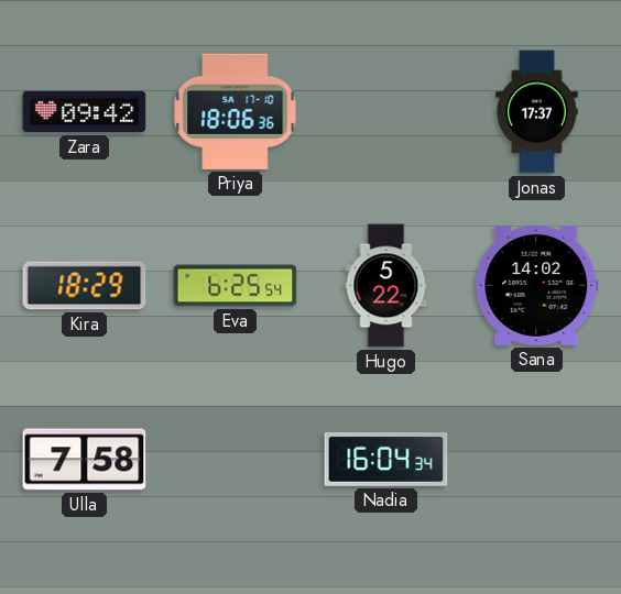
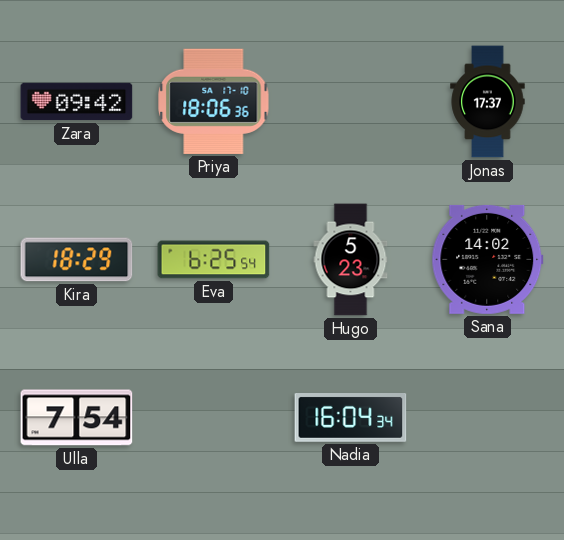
Hugo: 5:22 -> 5:23 (351, 260)
Ulla: 7:58 -> 7:54 (77, 418)
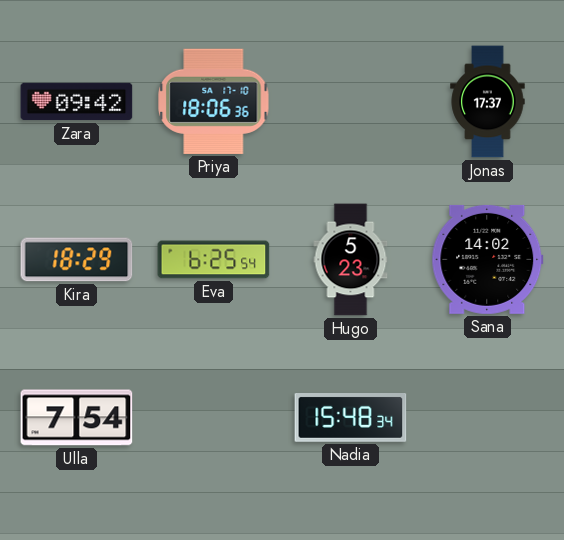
Nadia: 16:04 -> 15:48 (351, 418)
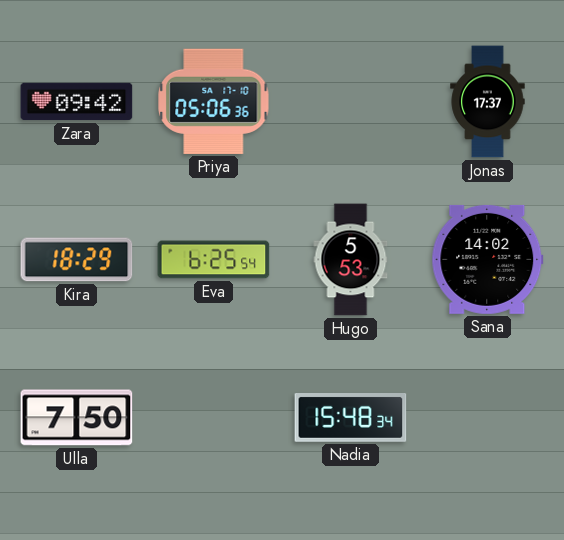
Priya: 18:06 -> 05:06 (214, 101)
Hugo: 5:23 -> 5:53 (351, 260)
Ulla: 7:54 -> 7:50 (77, 418)
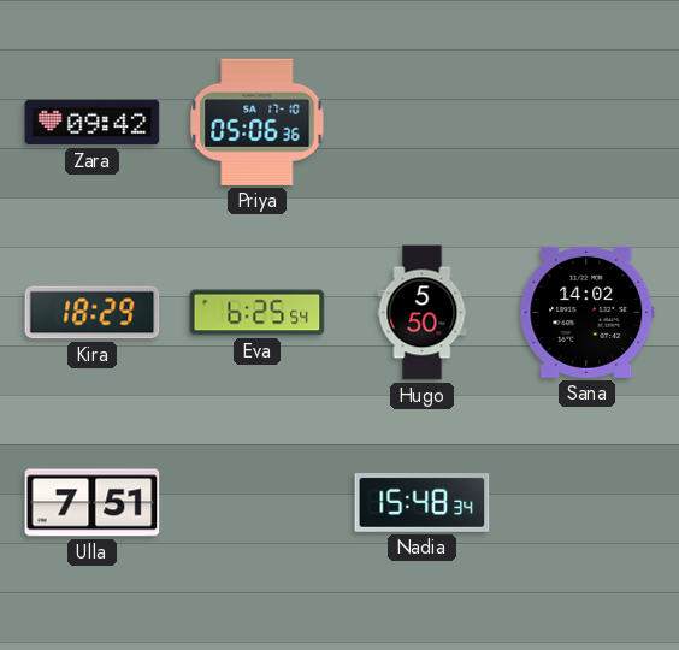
Jonas: 17:37 -> none (488, 102)
Hugo: 5:53 -> 5:50 (423, 313)
Ulla: 7:50 -> 7:51 (93, 503)
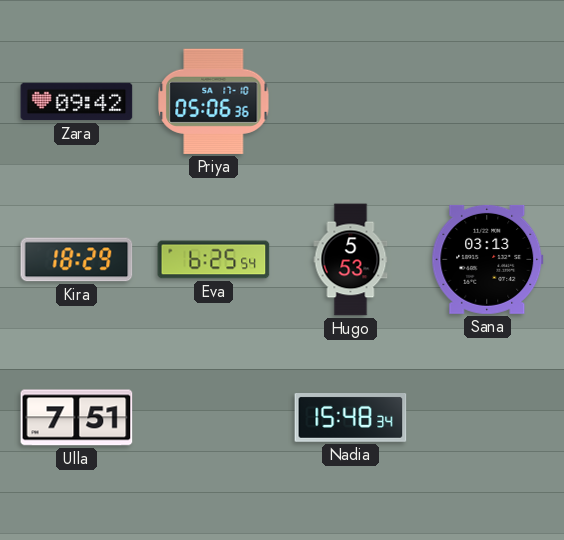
Hugo: 5:50 -> 5:53 (351, 260)
Sana: 14:02 -> 03:13 (488, 259)
